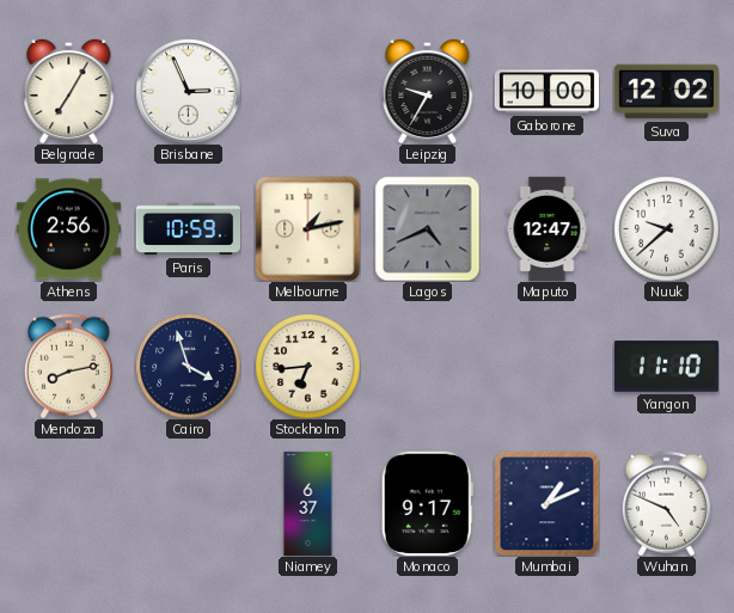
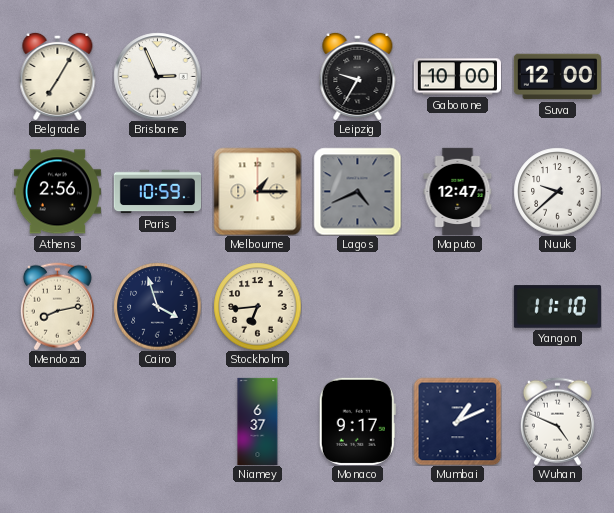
Suva: 12:02 -> 12:00 (557, 77)
Melbourne: 1:13 -> 1:15 (257, 191)
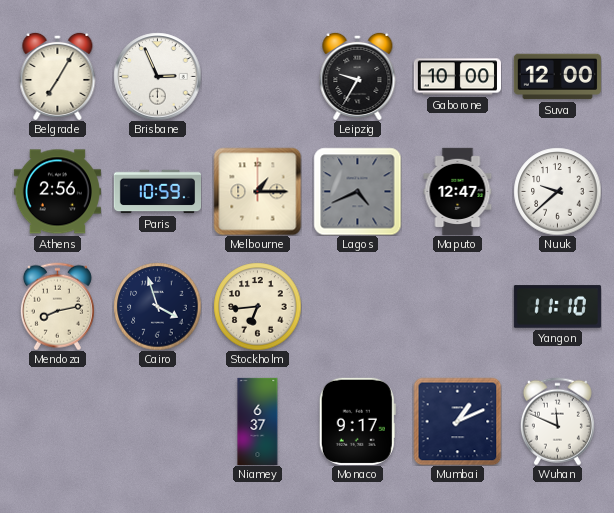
Wuhan: 4:49 -> 11:49 (557, 421)
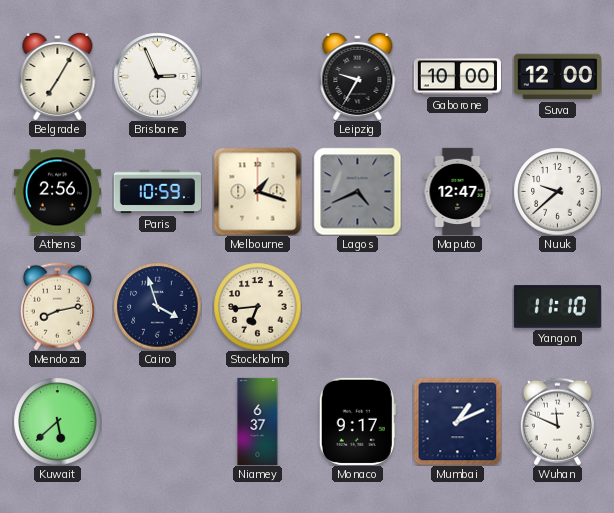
Melbourne: 1:15 -> 1:18 (257, 191)
Kuwait: none -> 5:38 (57, 421)
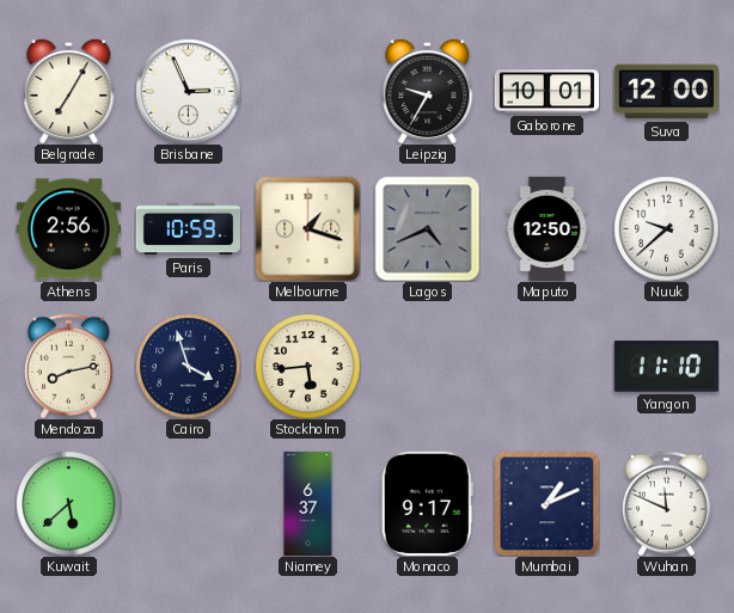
Gaborone: 10:00 -> 10:01 (546, 92)
Maputo: 12:47 -> 12:50 (548, 228)
Stockholm: 6:44 -> 5:44 (307, 366)
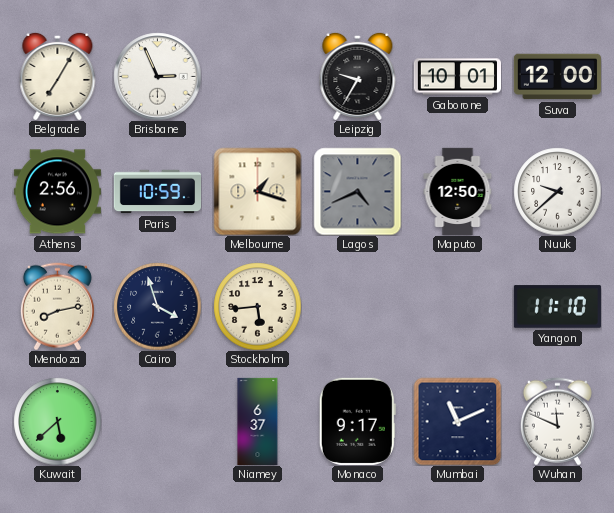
Mumbai: 1:11 -> 11:11 (457, 421)
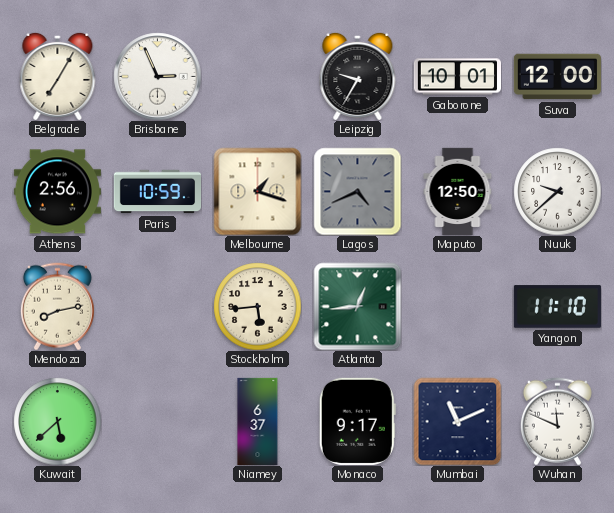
Cairo: 3:57 -> none (157, 306)
Atlanta: none -> 12:44 (357, 306)
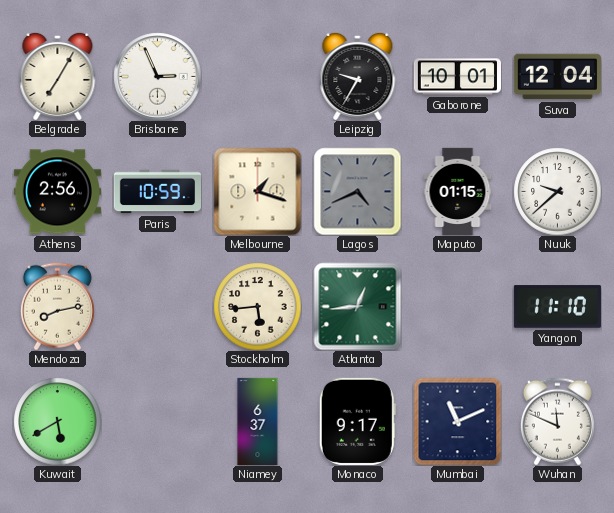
Suva: 12:00 -> 12:04 (557, 77)
Maputo: 12:50 -> 01:15 (458, 191)
Kuwait: 5:38 -> 5:40 (57, 421)
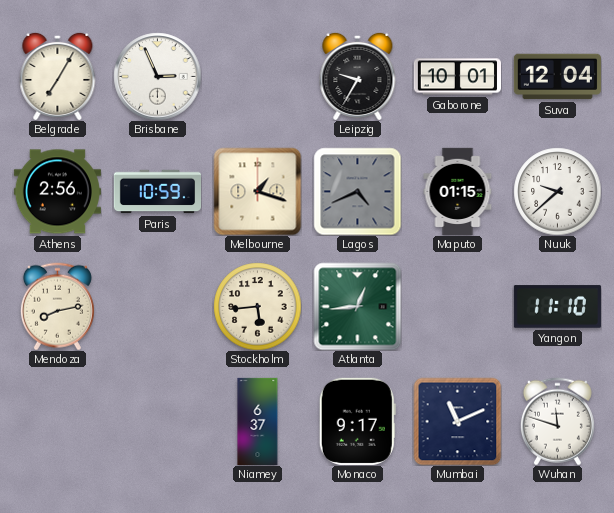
Kuwait: 5:40 -> none (57, 421)
Wuhan: 11:49 -> 11:48 (557, 421)
